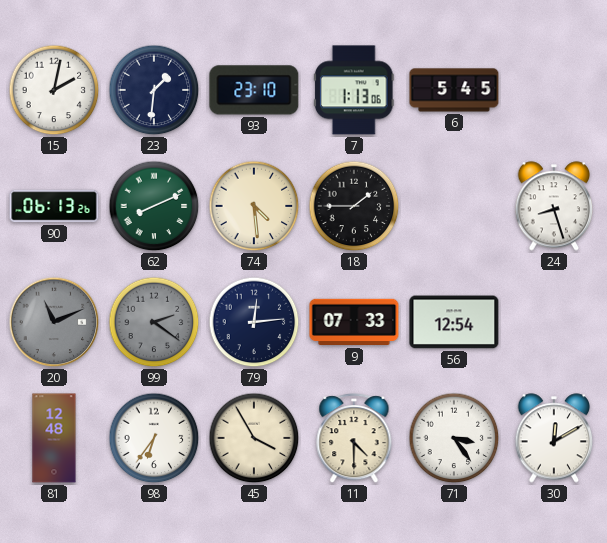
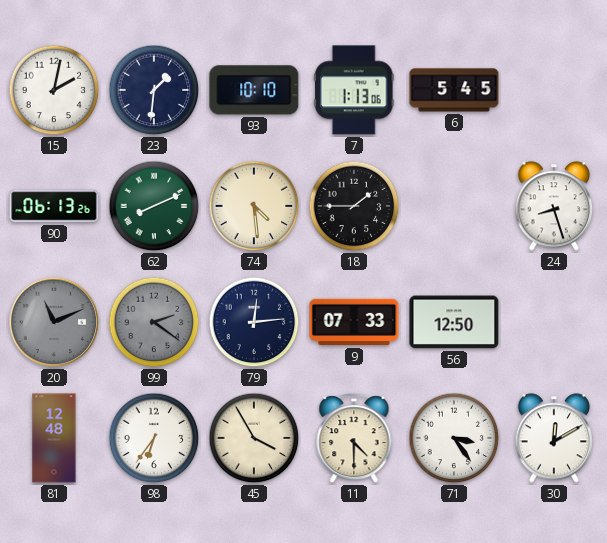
93: 23:10 -> 10:10 (254, 90)
56: 12:54 -> 12:50 (454, 322)
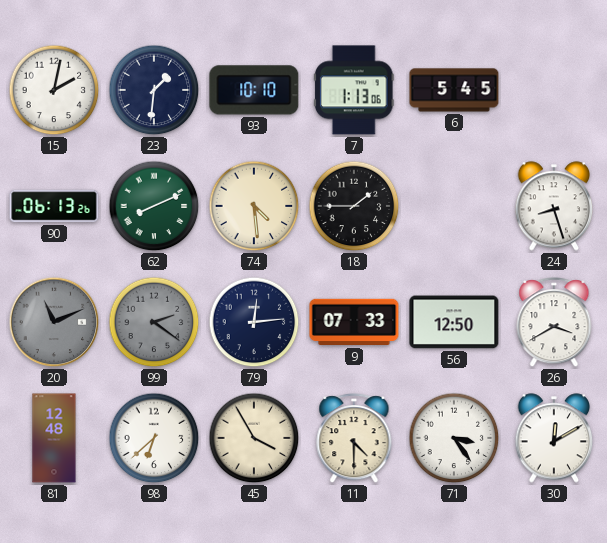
26: none -> 3:40 (554, 323)
98: 6:36 -> 6:38 (154, 438)
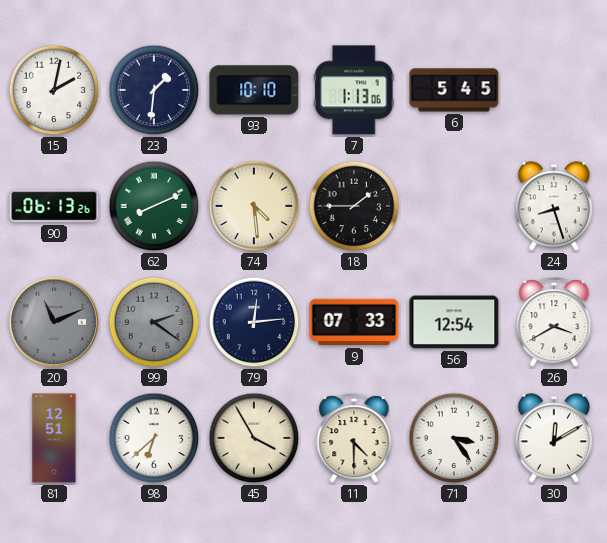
56: 12:50 -> 12:54 (454, 322)
81: 12:48 -> 12:51 (54, 438)
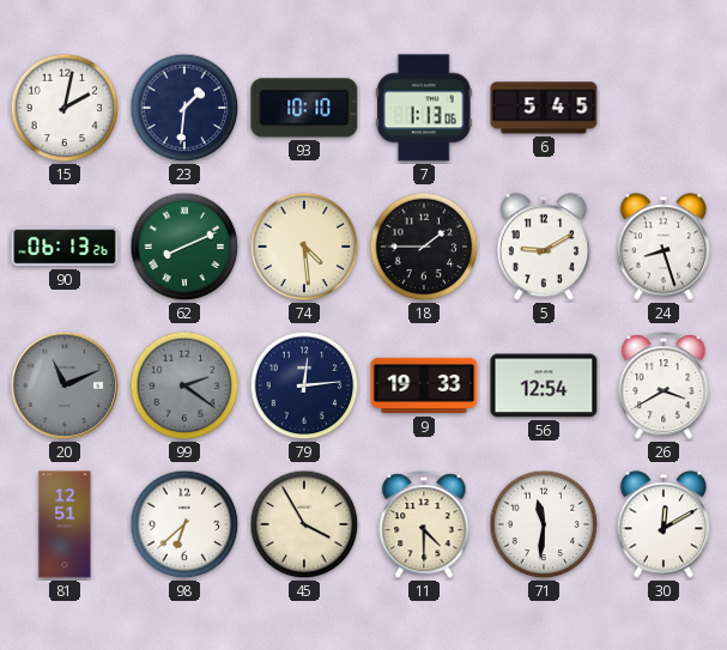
5: none -> 9:10 (544, 247)
9: 07:33 -> 19:33 (424, 385)
71: 3:24 -> 11:31 (544, 524)
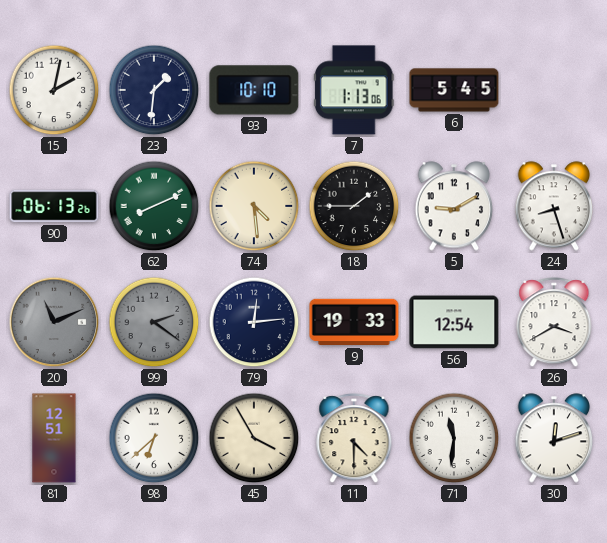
30: 12:10 -> 12:12 (554, 438)
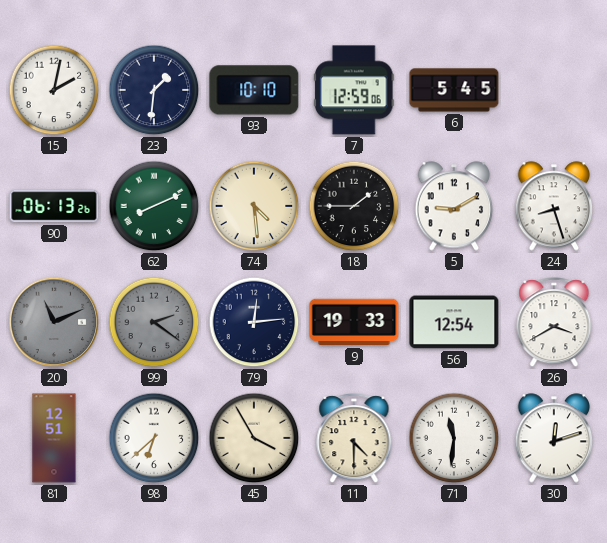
7: 1:13 -> 12:59 (354, 90)
